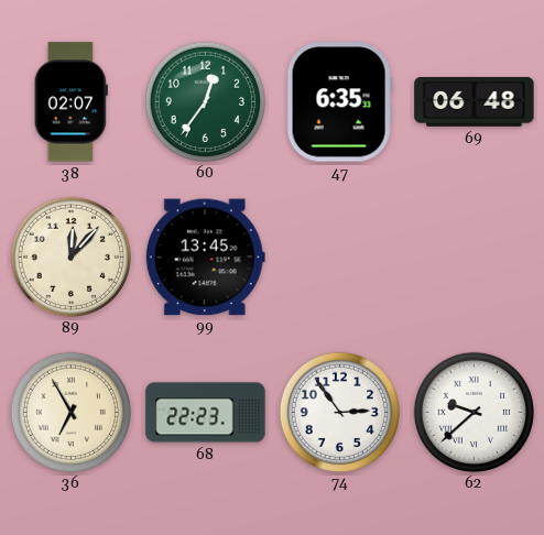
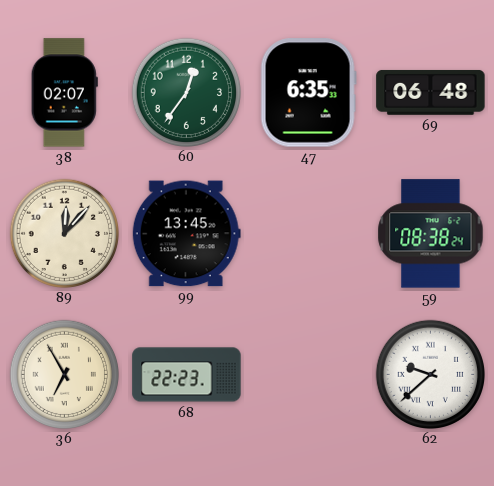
59: none -> 08:38 (431, 234)
74: 2:54 -> none (339, 412)
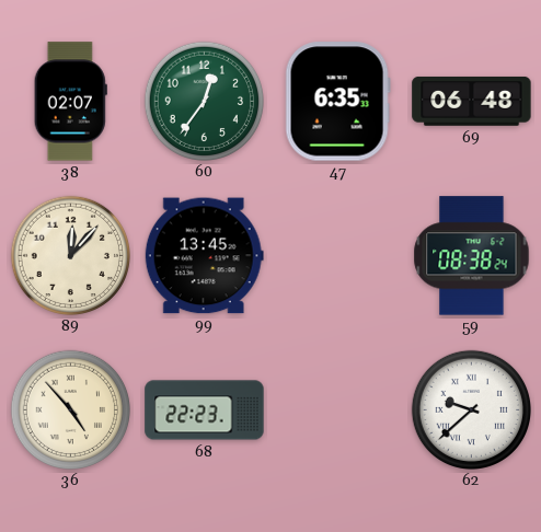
36: 6:55 -> 4:53 (70, 409)
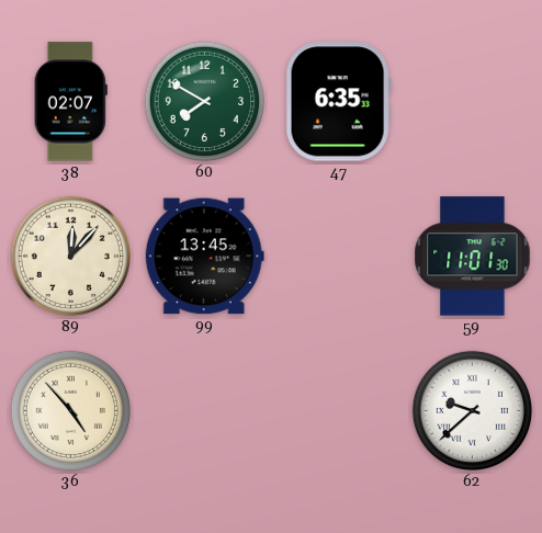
60: 12:36 -> 7:50 (204, 101)
69: 06:48 -> none (472, 102)
59: 08:38 -> 11:01 (473, 257)
68: 22:23 -> none (205, 410)
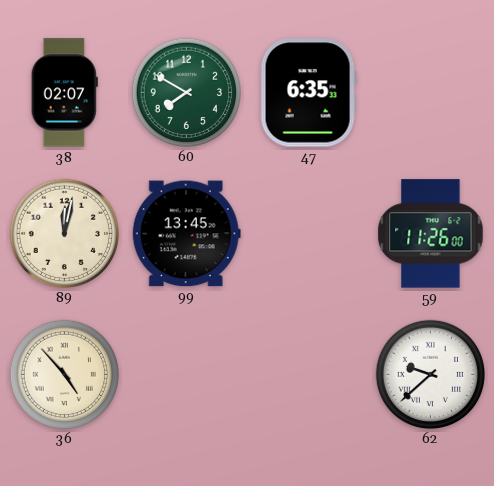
89: 12:07 -> 12:02 (64, 233)
59: 11:01 -> 11:26 (431, 234)
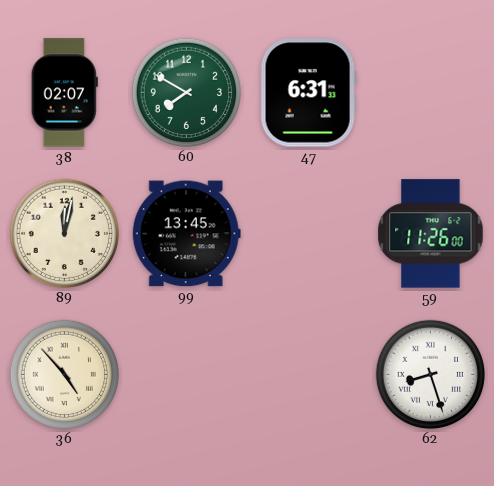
47: 6:35 -> 6:31 (308, 93)
62: 9:38 -> 8:27 (430, 374)
